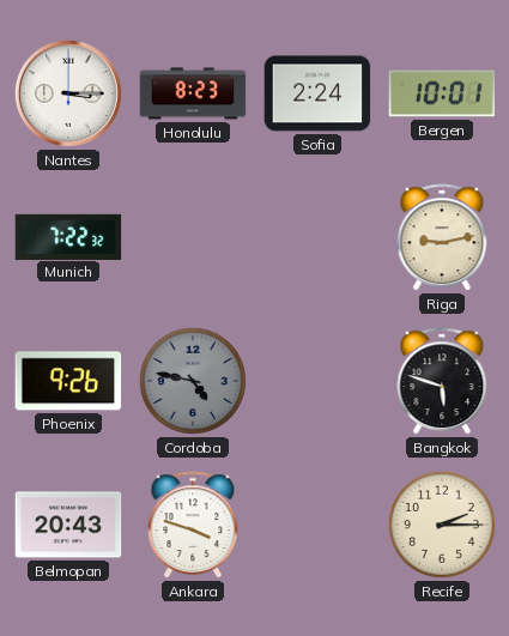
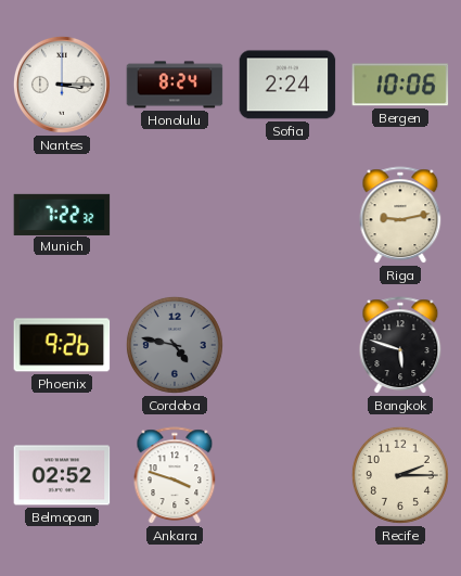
Honolulu: 8:23 -> 8:24 (175, 85)
Bergen: 10:01 -> 10:06 (400, 85)
Belmopan: 20:43 -> 02:52 (62, 475)
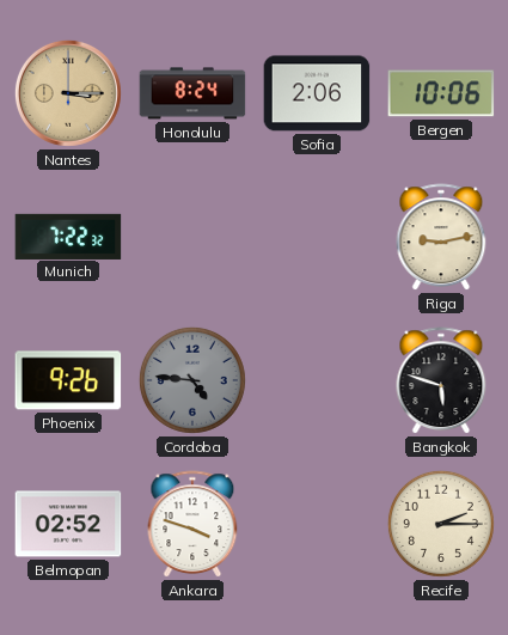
Nantes dial: white -> champagne (68, 93)
Sofia: 2:24 -> 2:06 (317, 93)
Cordoba: 4:47 -> 4:46 (192, 380)
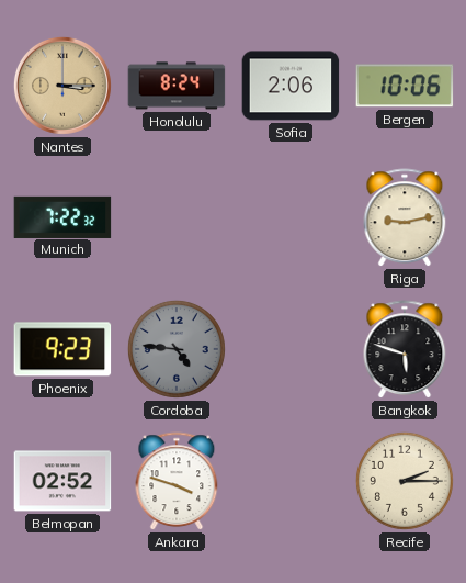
Phoenix: 9:26 -> 9:23 (62, 349)
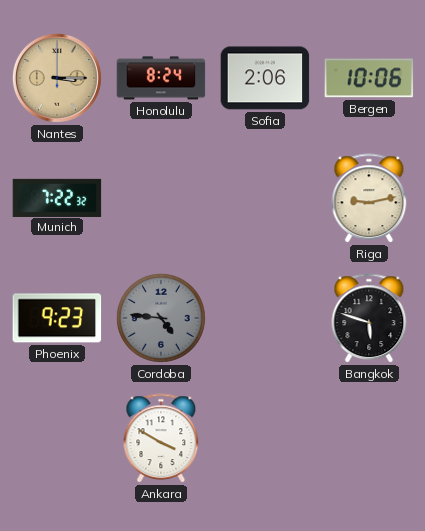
Belmopan: 02:52 -> none (62, 481)
Ankara: 3:48 -> 3:50 (161, 439)
Recife: 2:15 -> none (405, 481)
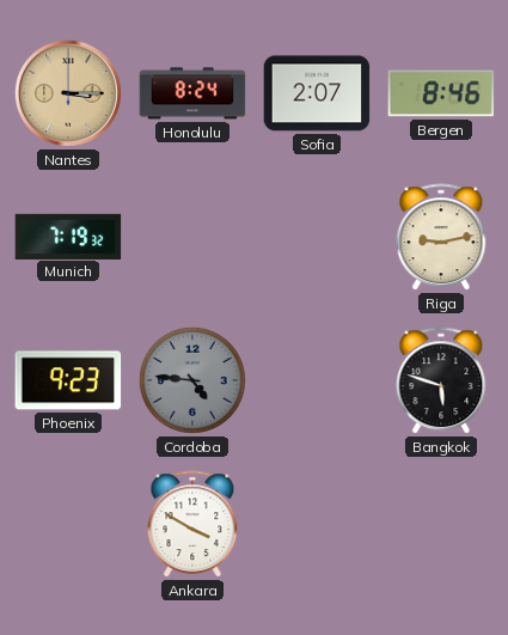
Sofia: 2:06 -> 2:07 (317, 93)
Bergen: 10:06 -> 8:46 (441, 93)
Munich: 7:22 -> 7:19 (68, 236)
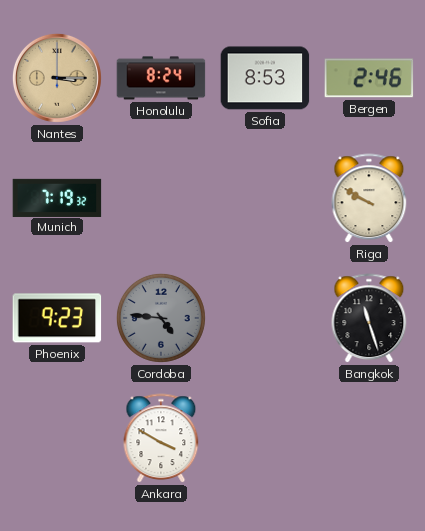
Sofia: 2:07 -> 8:53 (265, 78)
Bergen: 8:46 -> 2:46 (369, 78)
Riga: 9:13 -> 9:50 (369, 199)
Bangkok: 5:48 -> 11:27 (369, 319)
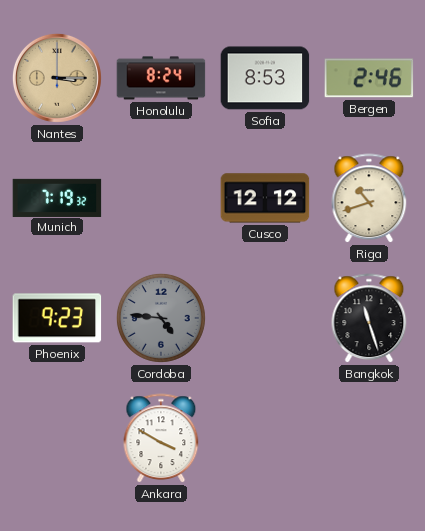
Cusco: none -> 12:12 (265, 198)
Riga: 9:50 -> 10:42 (369, 199)
